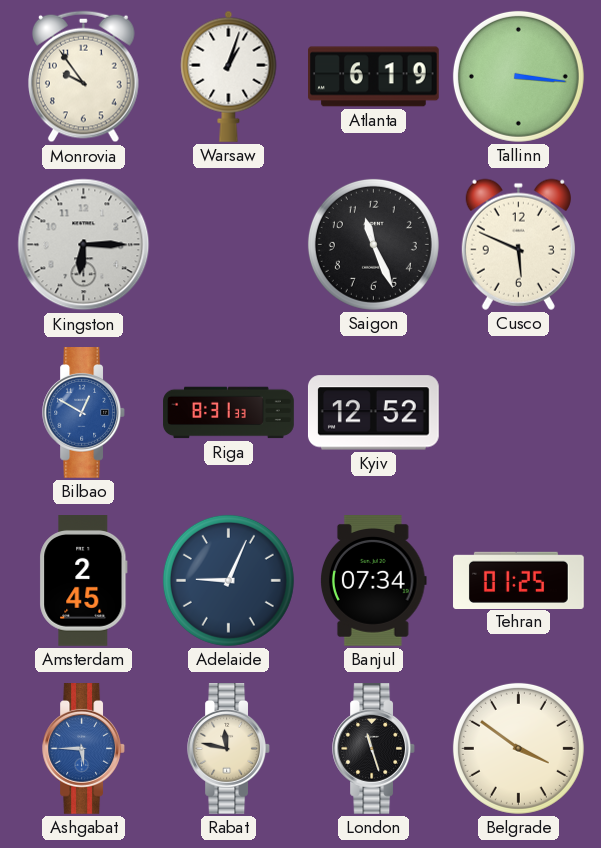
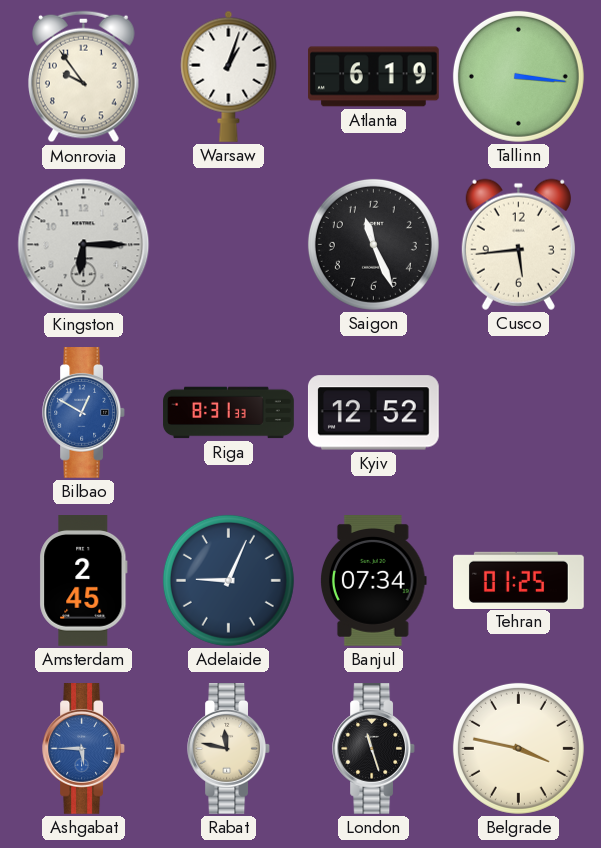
Cusco: 5:49 -> 5:44 (518, 244)
Belgrade: 3:51 -> 3:47 (518, 748)
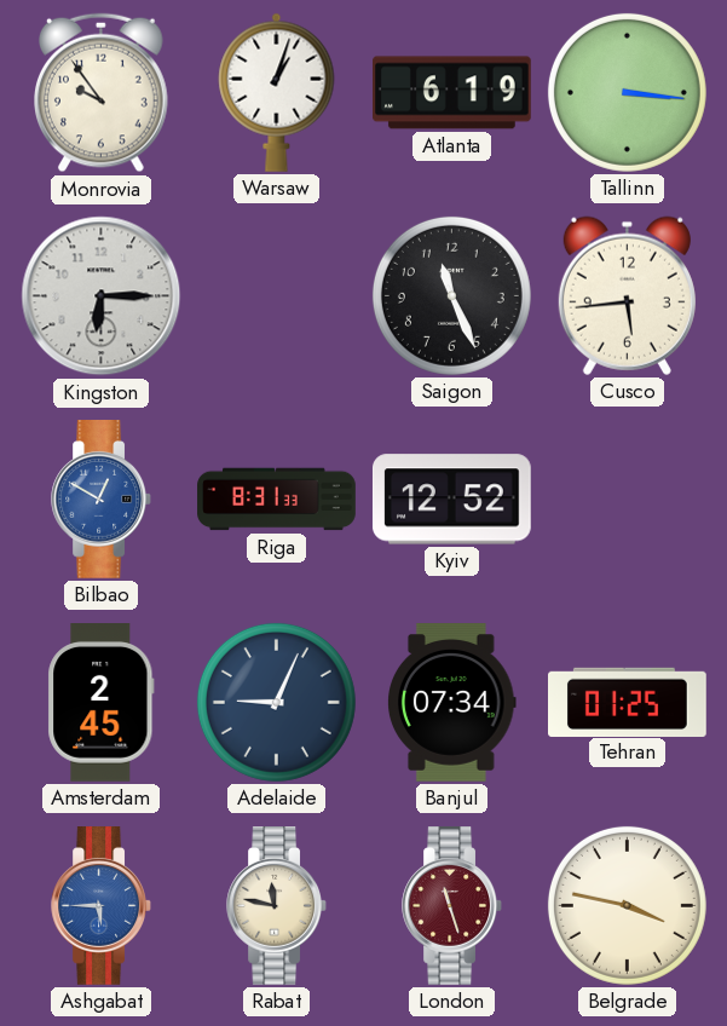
London dial: black -> burgundy (451, 906)
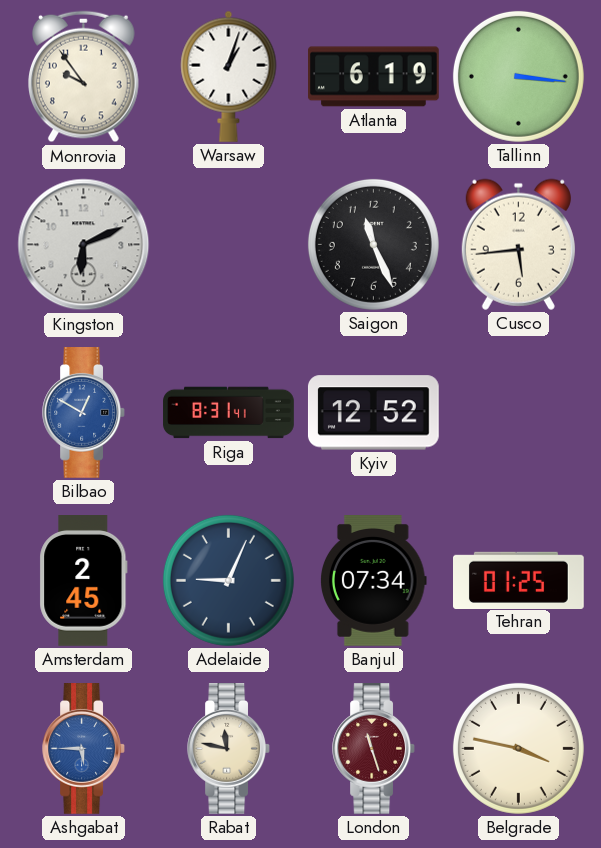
Kingston: 6:15 -> 6:11 (84, 245)
Riga: 8:31:33 -> 8:31:41 (229, 413)
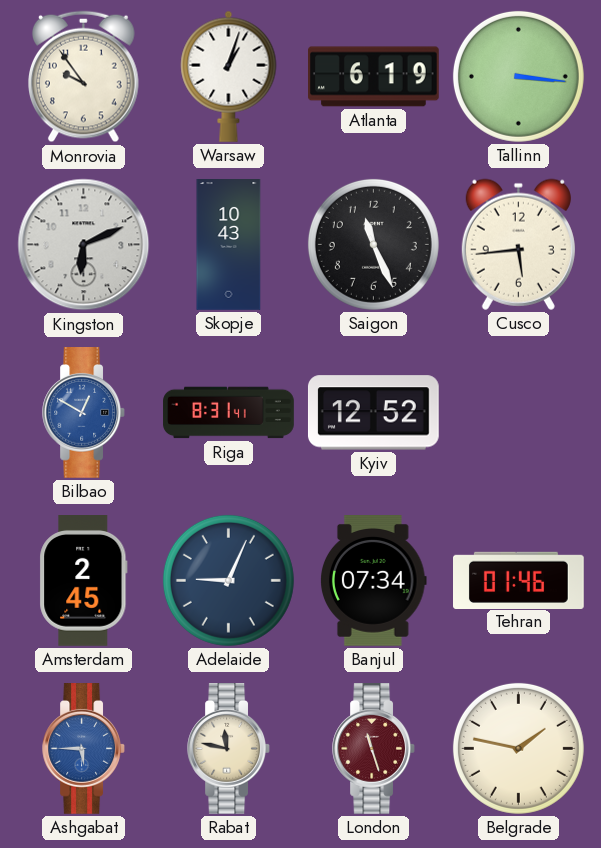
Skopje: none -> 10:43 (229, 245)
Tehran: 01:25 -> 01:46 (519, 580)
Belgrade: 3:47 -> 1:47 (518, 748)
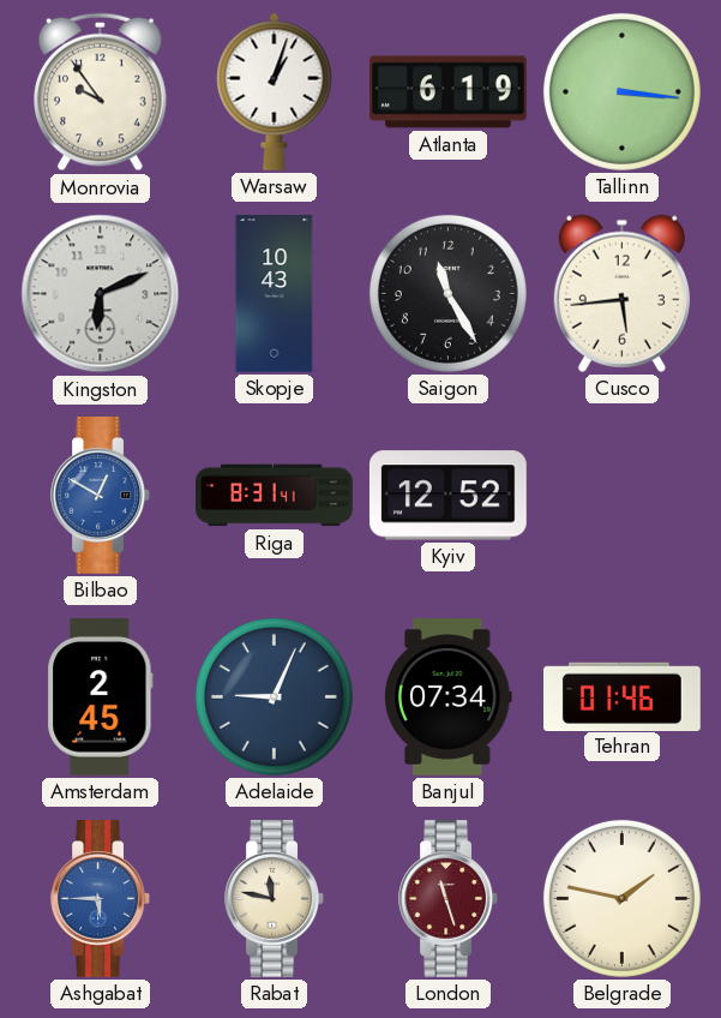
Saigon: 11:26 -> 11:25 (447, 293)
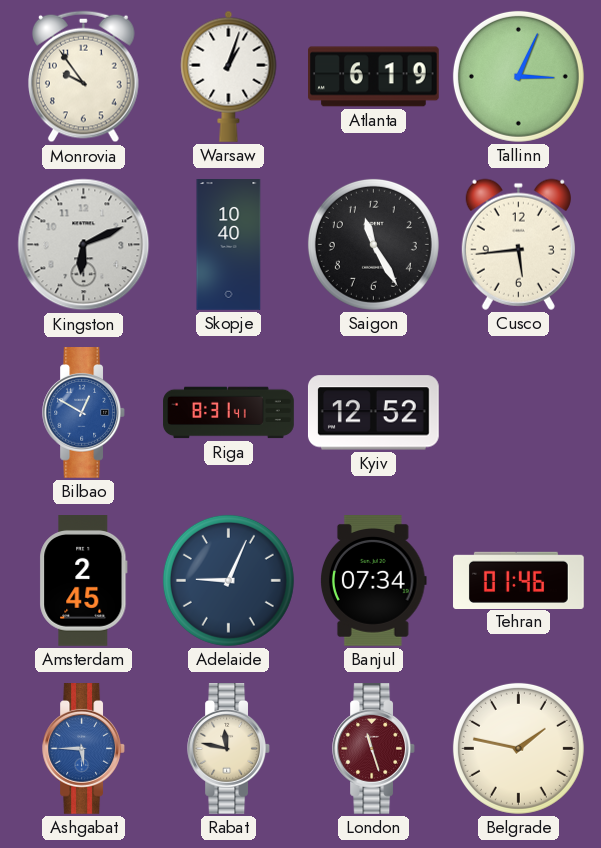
Tallinn: 3:16 -> 3:04 (518, 76)
Skopje: 10:43 -> 10:40 (229, 245)
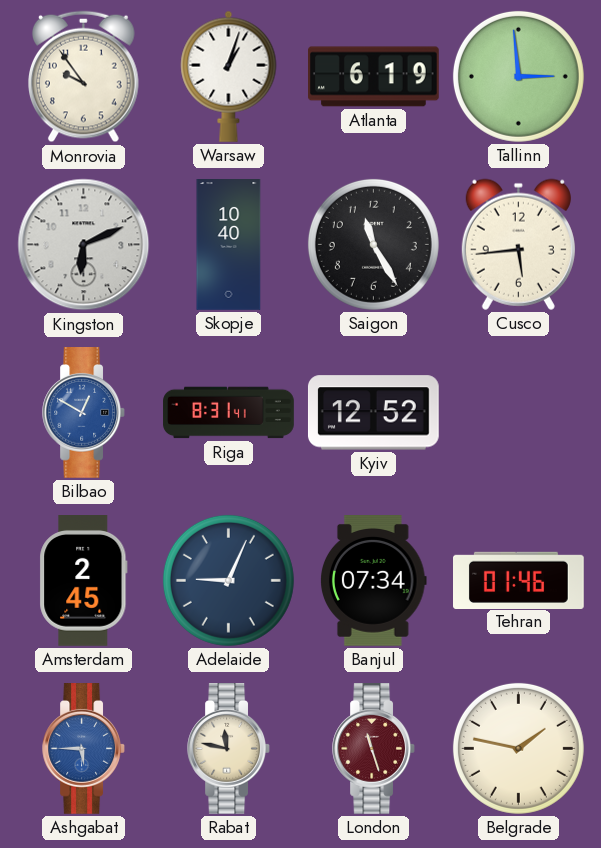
Tallinn: 3:04 -> 2:59 (518, 76)
